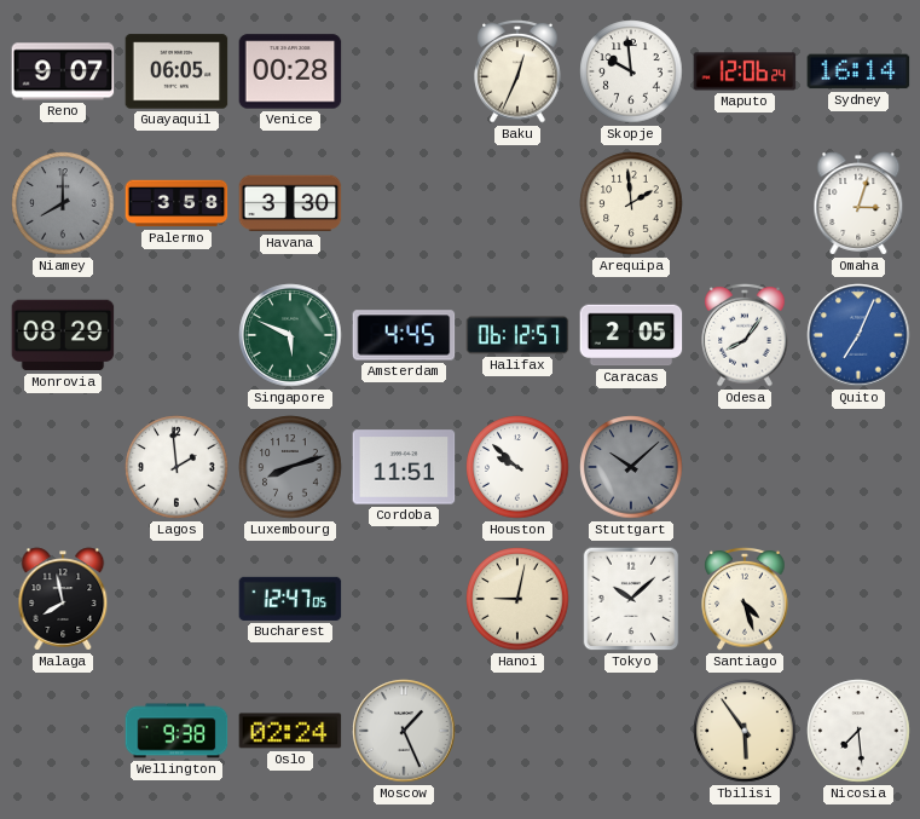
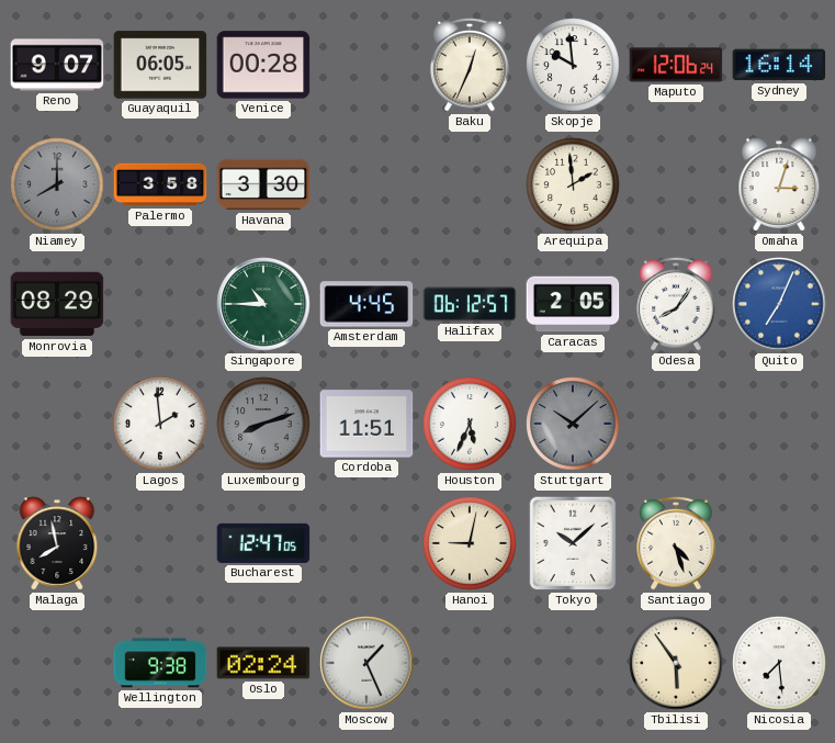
Singapore: 5:49 -> 10:45 (263, 304)
Houston: 9:52 -> 5:34 (470, 424)
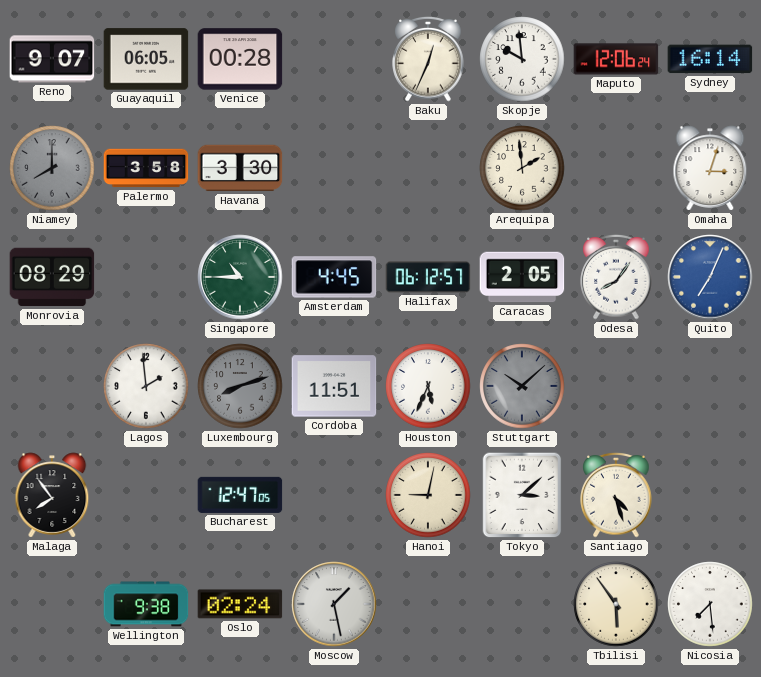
Malaga: 7:58 -> 7:54 (52, 495)
Tokyo: 10:08 -> 3:08 (522, 495)
Moscow: 1:26 -> 1:28 (334, 604)
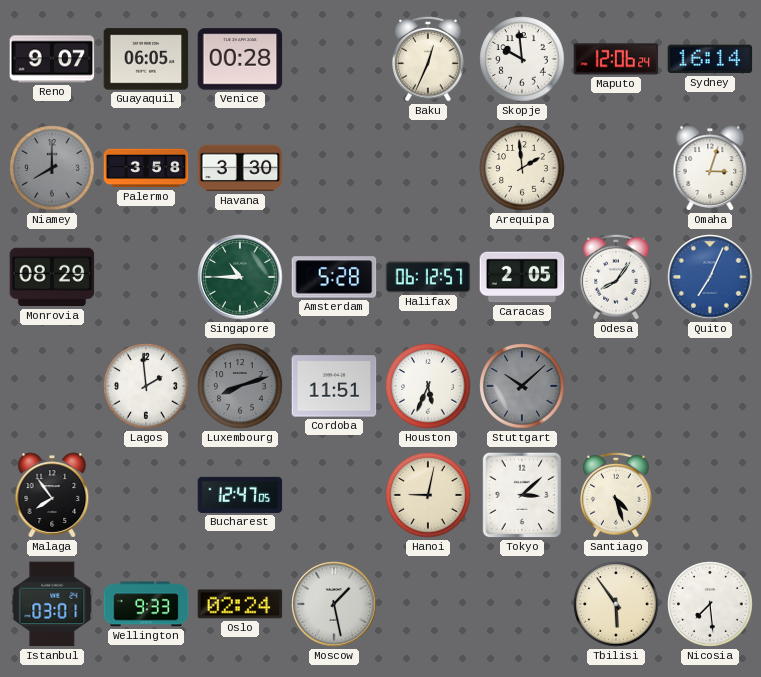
Amsterdam: 4:45 -> 5:28 (334, 277)
Istanbul: none -> 03:01 (52, 604)
Wellington: 9:38 -> 9:33 (146, 604)
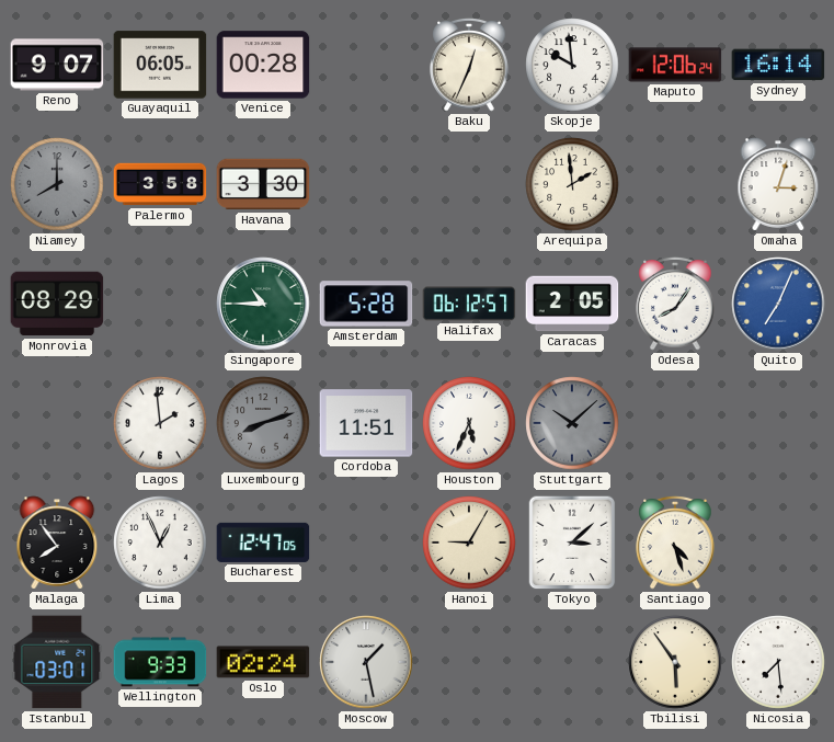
Lima: none -> 12:56 (160, 543)
Hanoi: 9:02 -> 9:05 (469, 543)
